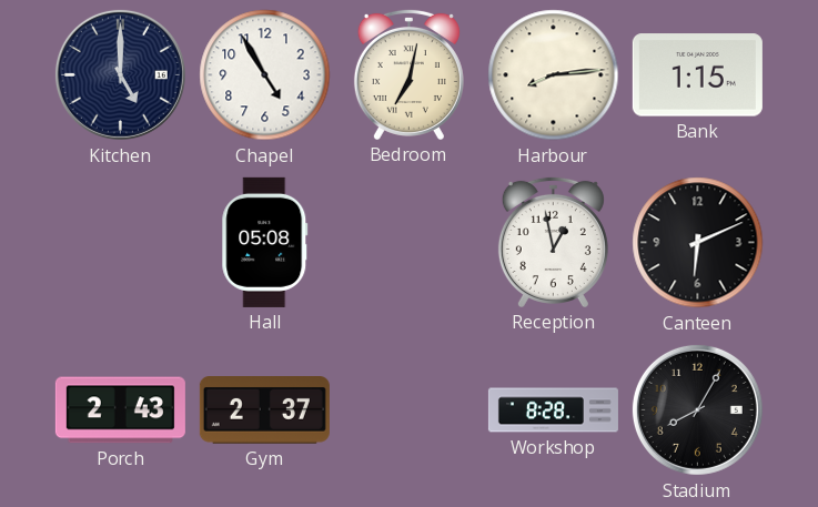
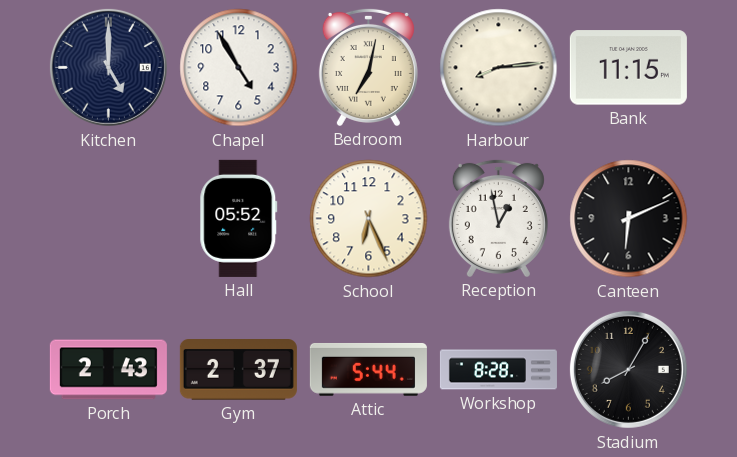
Bank: 1:15 -> 11:15 (628, 68)
Hall: 05:08 -> 05:52 (239, 218)
School: none -> 6:26 (369, 219)
Attic: none -> 5:44 (368, 369)
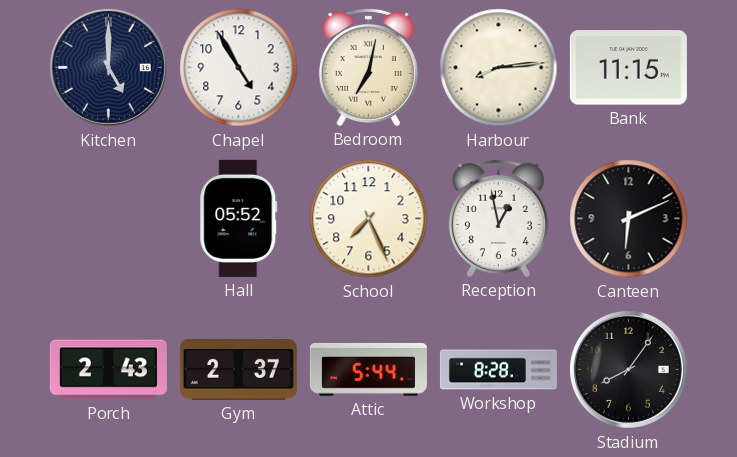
School: 6:26 -> 7:26 (369, 219)
Stadium: 8:05 -> 8:06 (628, 369)
